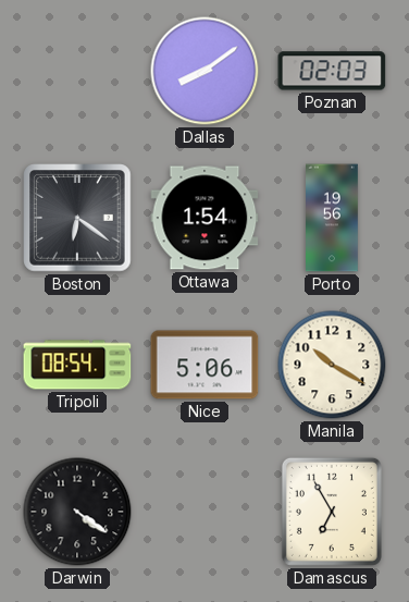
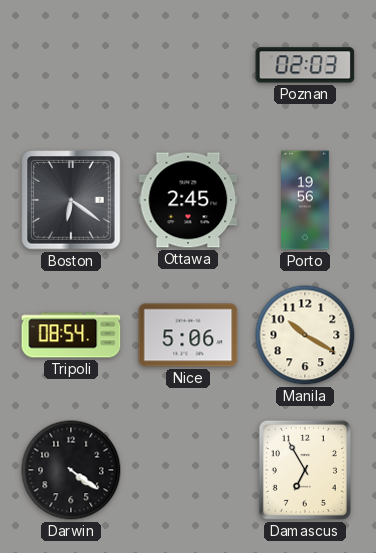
Dallas: 8:09 -> none (205, 71)
Ottawa: 1:54 -> 2:45 (188, 200)
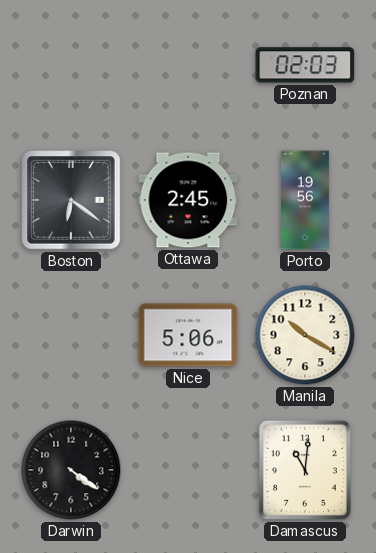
Tripoli: 08:54 -> none (71, 335)
Damascus: 6:55 -> 11:01 (305, 470)
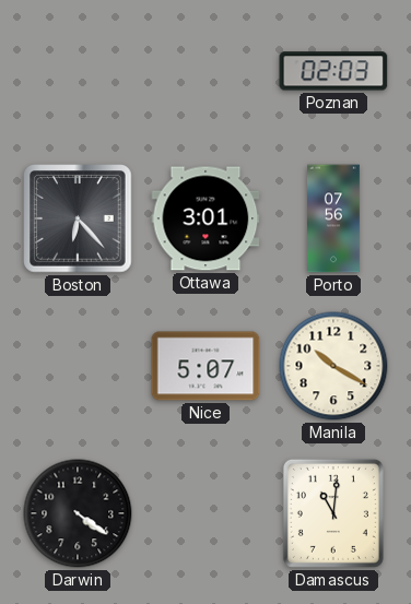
Boston: 6:21 -> 6:23 (78, 218)
Ottawa: 2:45 -> 3:01 (205, 218)
Porto: 19:56 -> 07:56 (334, 218)
Nice: 5:06 -> 5:07 (205, 366)
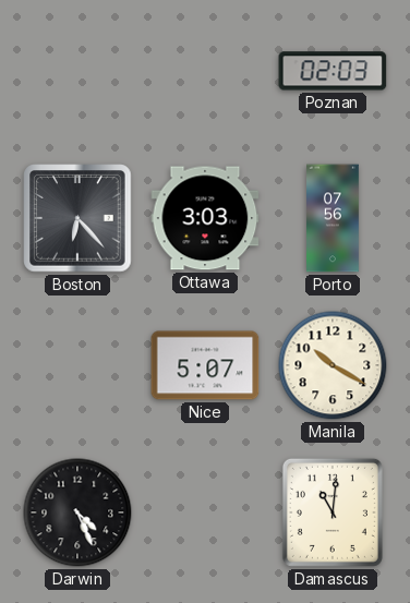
Ottawa: 3:01 -> 3:03 (205, 218)
Darwin: 4:21 -> 4:26 (77, 512)
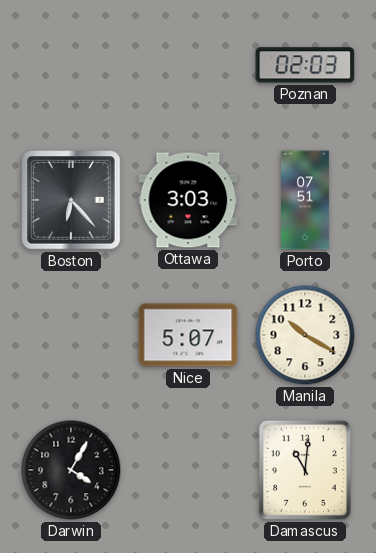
Porto: 07:56 -> 07:51 (306, 200)
Darwin: 4:26 -> 4:05 (71, 470)
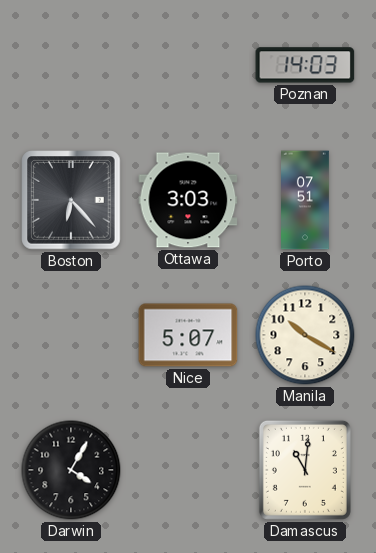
Poznan: 02:03 -> 14:03 (305, 65)
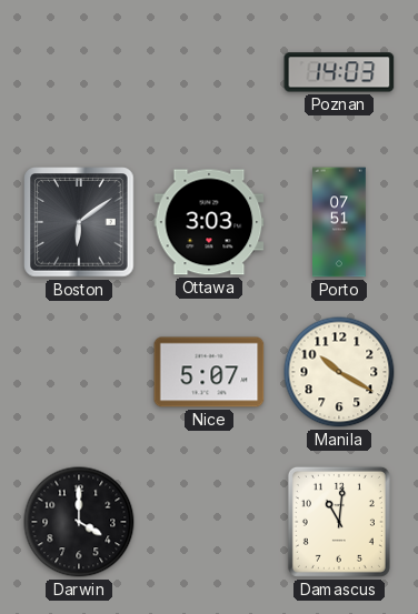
Boston: 6:23 -> 6:09 (79, 222)
Darwin: 4:05 -> 4:00 (79, 522)
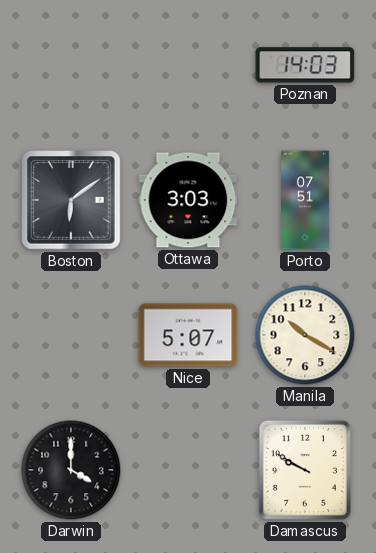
Damascus: 11:01 -> 9:50 (305, 470)
